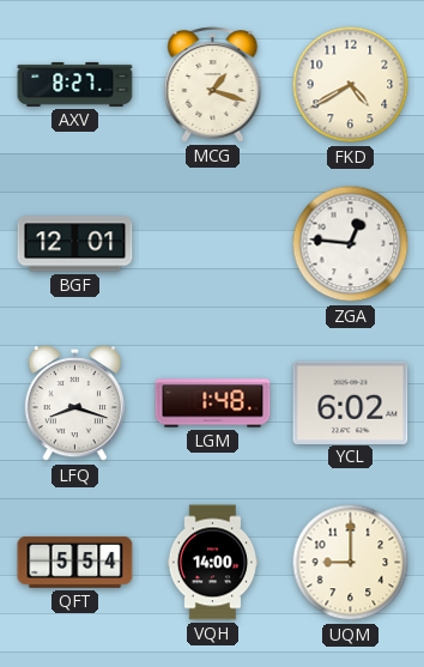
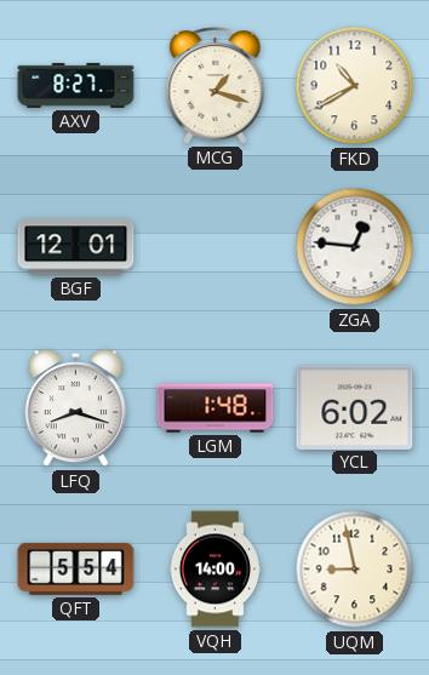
FKD: 4:40 -> 10:40 (355, 86)
UQM: 9:00 -> 8:58 (355, 570)
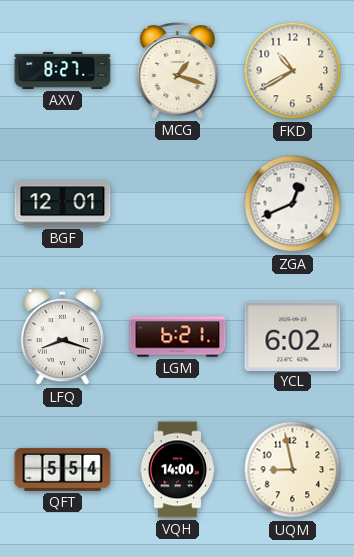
ZGA: 12:46 -> 12:41 (293, 204)
LGM: 1:48 -> 6:21 (178, 337)
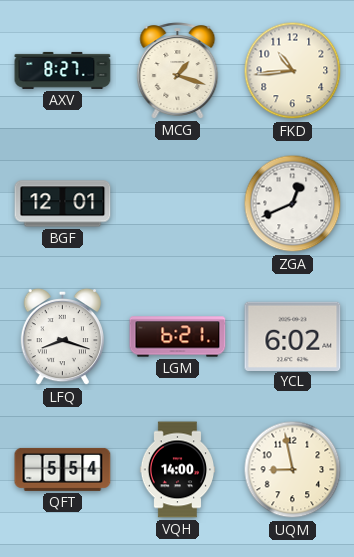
FKD: 10:40 -> 10:44 (293, 71)
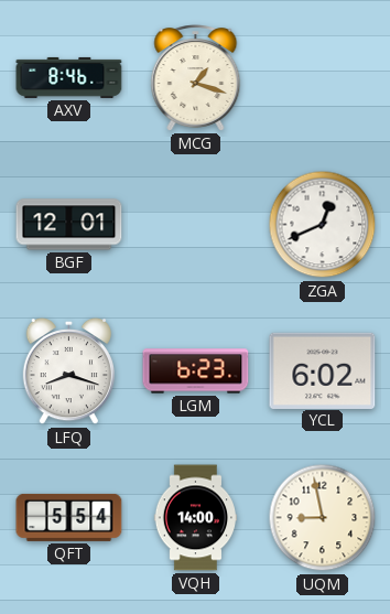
AXV: 8:27 -> 8:46 (69, 77)
FKD: 10:44 -> none (293, 71)
LGM: 6:21 -> 6:23 (196, 371)
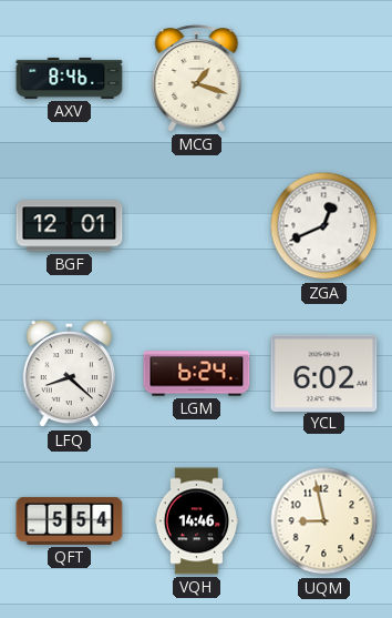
LFQ: 8:18 -> 8:22 (69, 374)
LGM: 6:23 -> 6:24 (197, 374)
VQH: 14:00 -> 14:46 (196, 521)
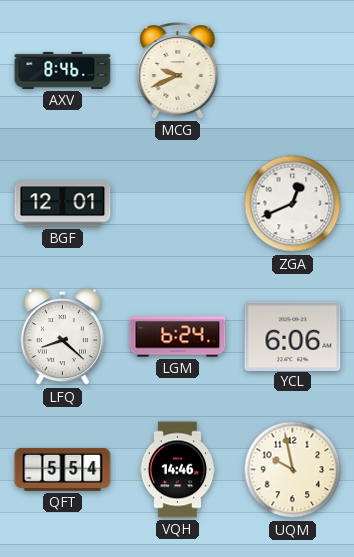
MCG: 1:18 -> 9:41 (178, 71)
YCL: 6:02 -> 6:06 (293, 336)
UQM: 8:58 -> 9:58 (293, 470)
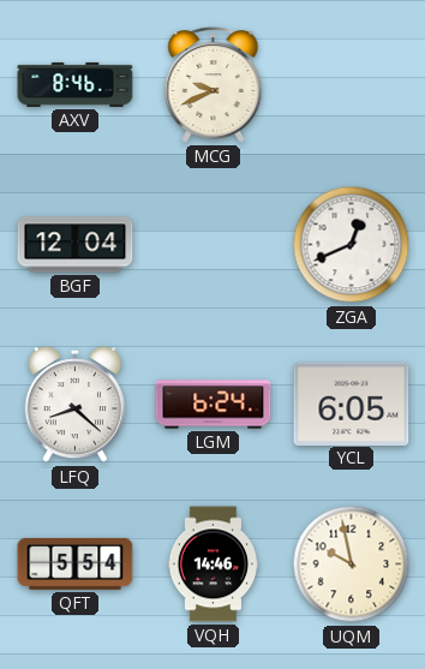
BGF: 12:01 -> 12:04 (76, 245)
YCL: 6:06 -> 6:05 (352, 404)
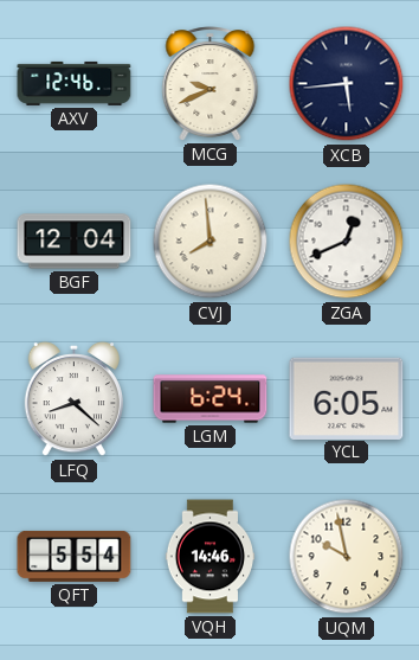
AXV: 8:46 -> 12:46 (75, 83)
XCB: none -> 5:44 (347, 84)
CVJ: none -> 7:59 (211, 242)
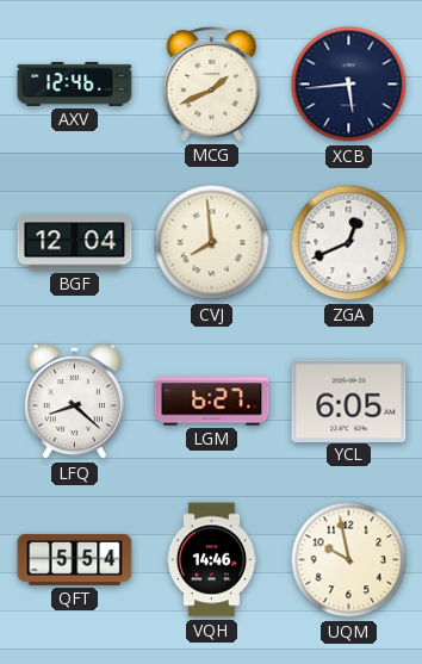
MCG: 9:41 -> 1:41 (212, 85)
LGM: 6:24 -> 6:27 (212, 402)
